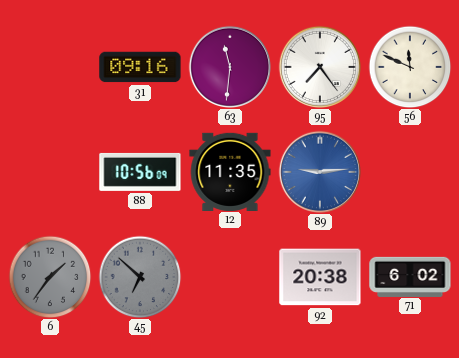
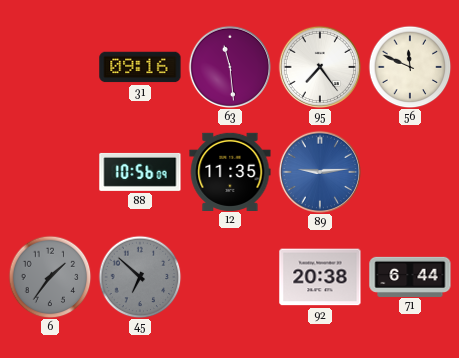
63: 11:31 -> 11:29 (229, 66)
71: 6:02 -> 6:44 (410, 276)
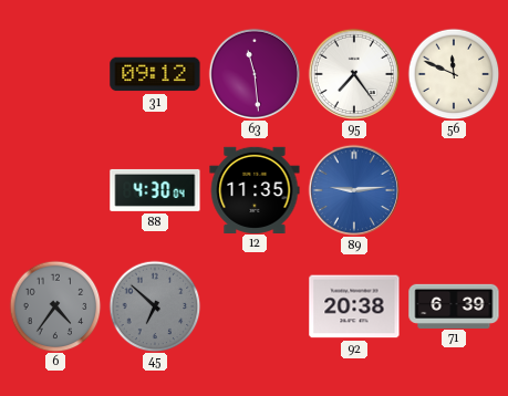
31: 09:16 -> 09:12 (155, 74)
88: 10:56 -> 4:30 (155, 190)
6: 1:36 -> 4:36 (55, 306)
71: 6:44 -> 6:39 (454, 305)
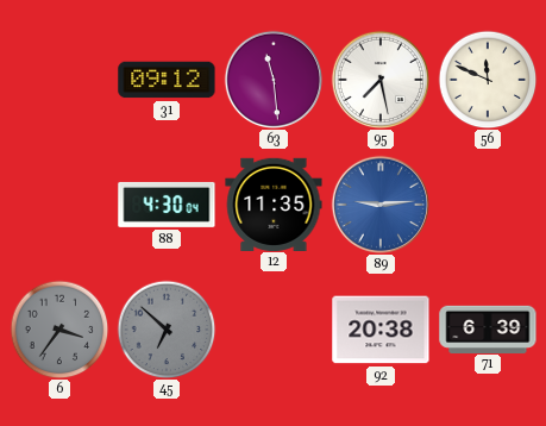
95: 7:24 -> 7:28 (379, 79)
6: 4:36 -> 3:36 (59, 330)
